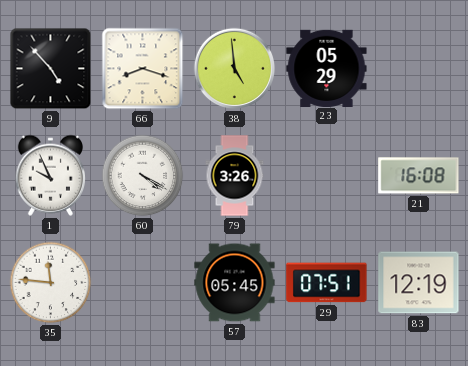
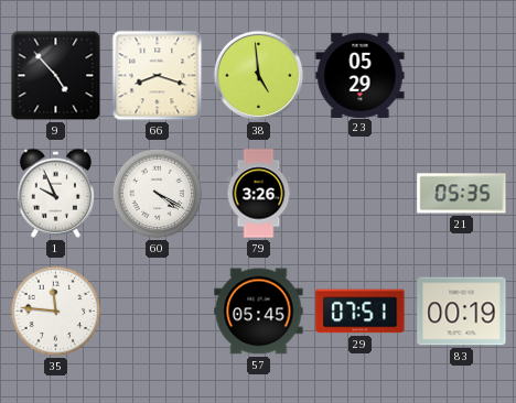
21: 16:08 -> 05:35 (462, 194)
83: 12:19 -> 00:19 (462, 312)
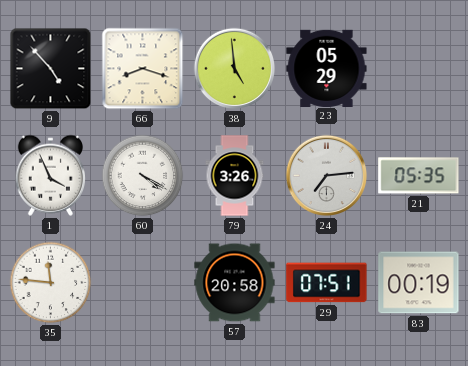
1: 9:56 -> 3:56 (50, 175)
24: none -> 7:14 (327, 176)
57: 05:45 -> 20:58 (235, 283)
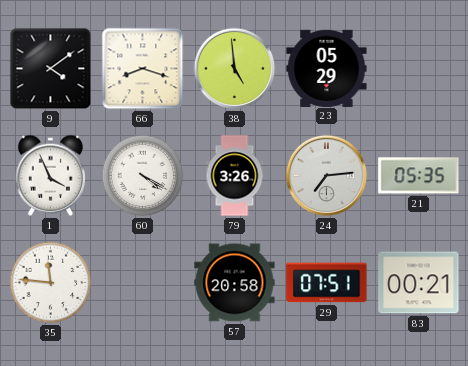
9: 4:53 -> 4:09 (51, 69)
83: 00:19 -> 00:21 (419, 283)
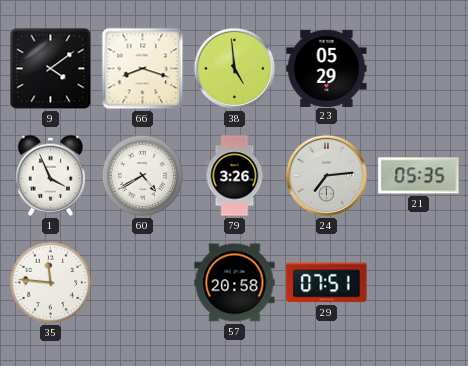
60: 4:20 -> 4:40 (143, 176)
83: 00:21 -> none (419, 283)
